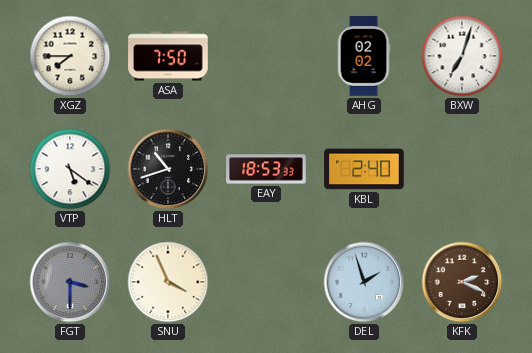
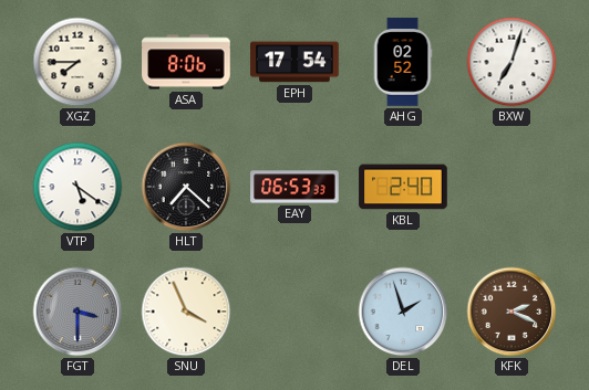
ASA: 7:50 -> 8:06 (186, 62)
EPH: none -> 17:54 (294, 62)
AHG: 02:02 -> 02:52 (403, 62)
HLT: 10:42 -> 7:22 (186, 187)
EAY: 18:53 -> 06:53 (294, 187)
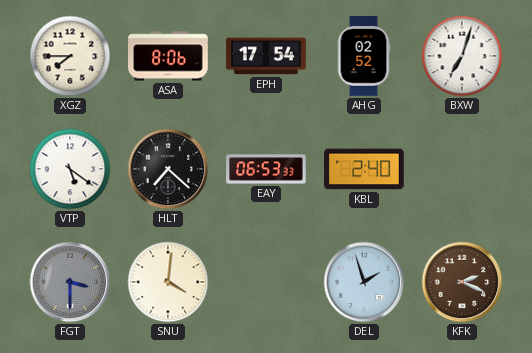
SNU: 3:56 -> 4:01 (168, 282)
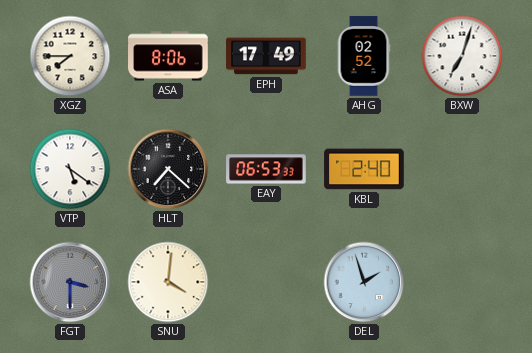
EPH: 17:54 -> 17:49 (266, 56)
KFK: 2:19 -> none (462, 282)
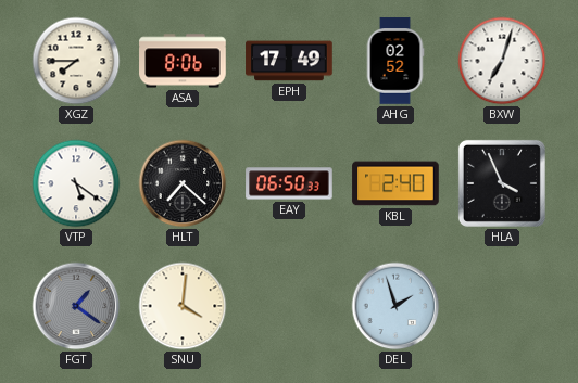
EAY: 06:53 -> 06:50 (289, 183)
HLA: none -> 3:56 (502, 183)
FGT: 3:30 -> 1:21 (76, 306)
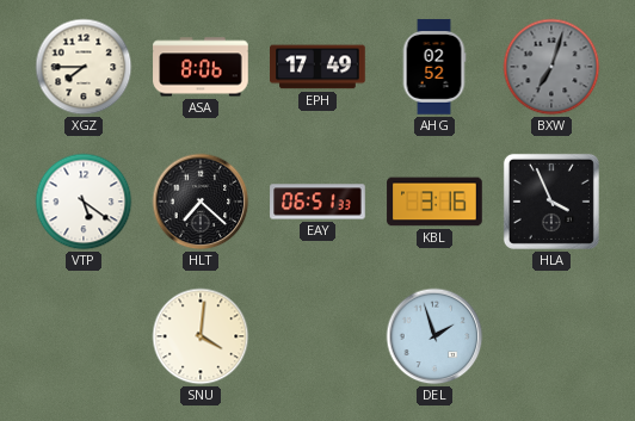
BXW dial: white -> grey (551, 67)
EAY: 06:50 -> 06:51 (317, 202)
KBL: 2:40 -> 3:16 (434, 202)
FGT: 1:21 -> none (76, 306)
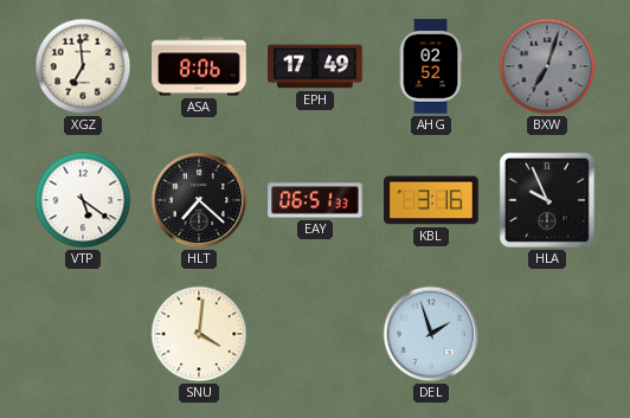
XGZ: 7:45 -> 6:59 (83, 66)
HLA: 3:56 -> 9:56 (547, 200)
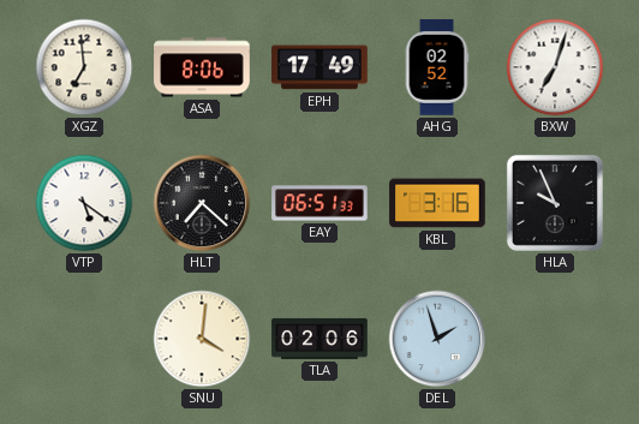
BXW dial: grey -> white (555, 67)
TLA: none -> 02:06 (319, 339)
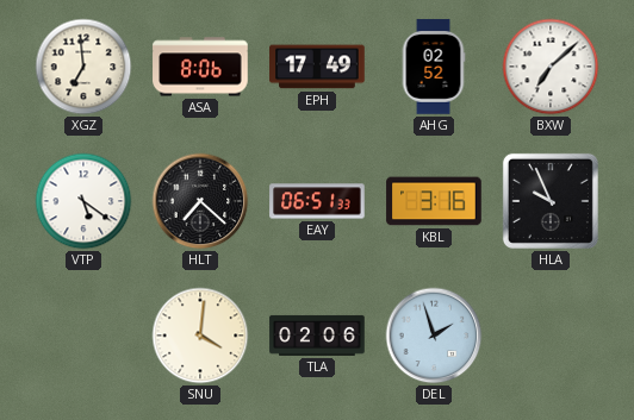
BXW: 7:03 -> 7:08 (551, 67)
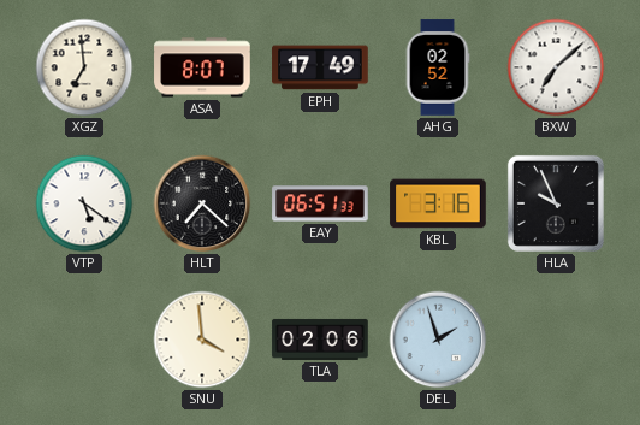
ASA: 8:06 -> 8:07 (202, 67)
SNU: 4:01 -> 3:59 (202, 340)
